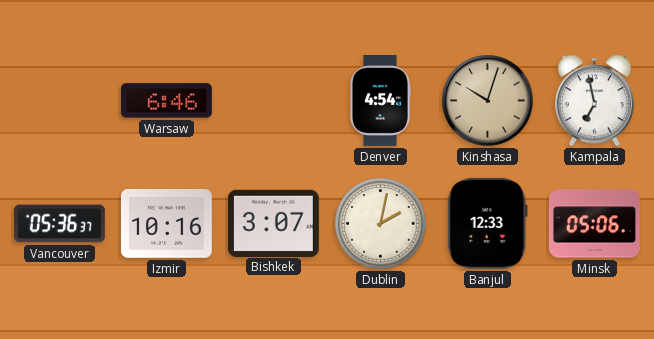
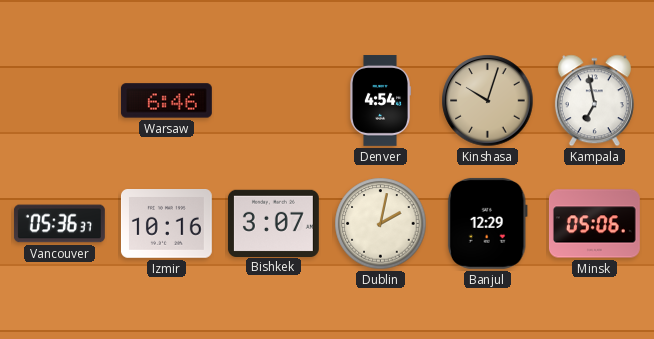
Banjul: 12:33 -> 12:29 (487, 223)
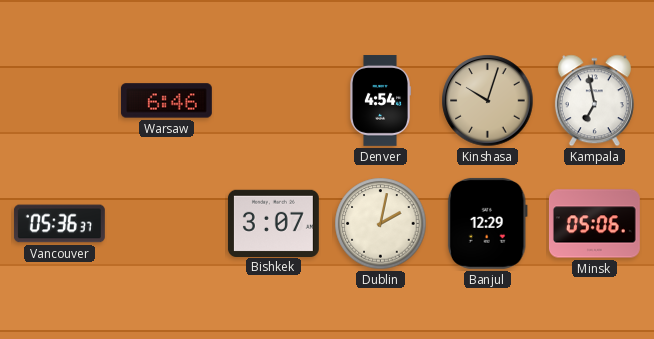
Izmir: 10:16 -> none (166, 224)
